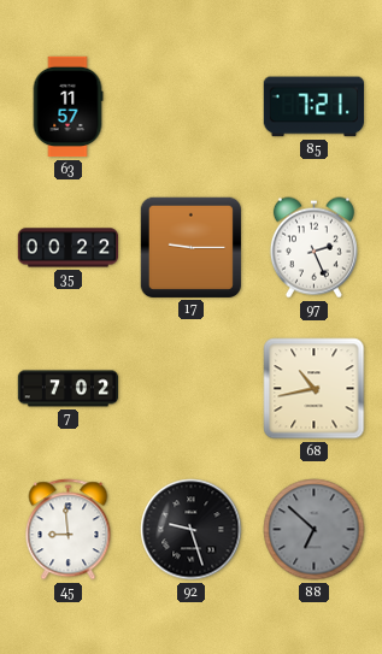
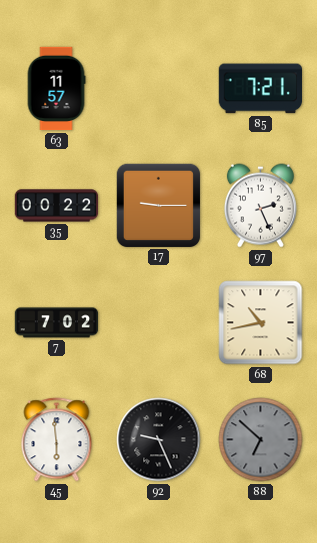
45: 8:59 -> 5:59 (57, 440)
92: 9:27 -> 9:26 (159, 440)
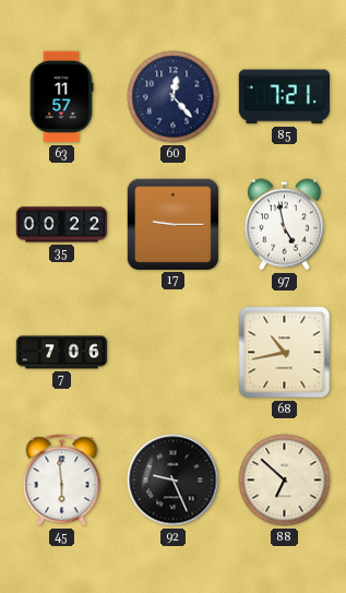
60: none -> 12:23 (174, 97)
97: 2:26 -> 4:58 (284, 225)
7: 7:02 -> 7:06 (62, 353)
88 dial: grey -> cream (285, 481)
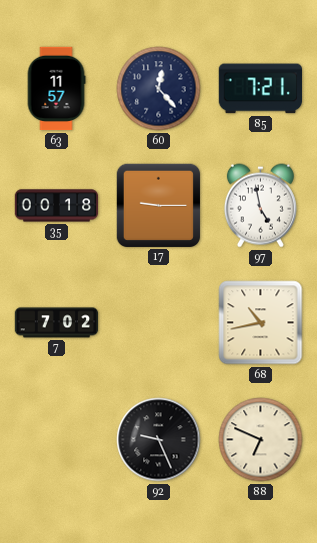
35: 00:22 -> 00:18 (57, 206)
7: 7:06 -> 7:02 (57, 323)
45: 5:59 -> none (62, 481)
88: 6:52 -> 6:49 (261, 440)
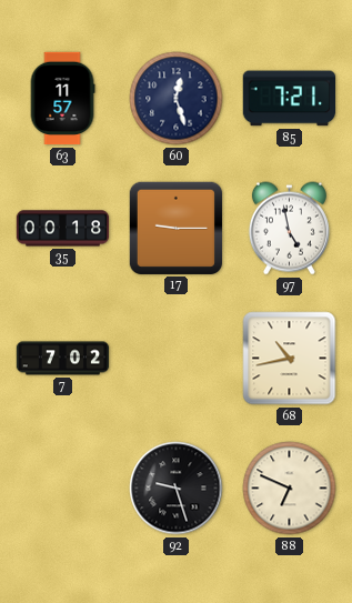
60: 12:23 -> 12:27 (177, 99)
92: 9:26 -> 9:27 (177, 489)
